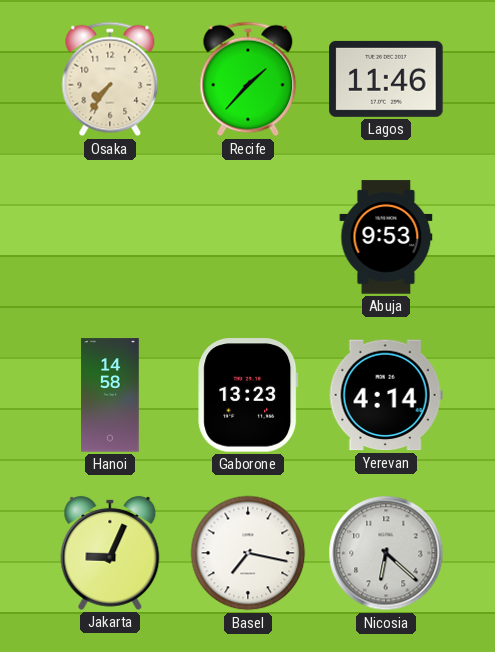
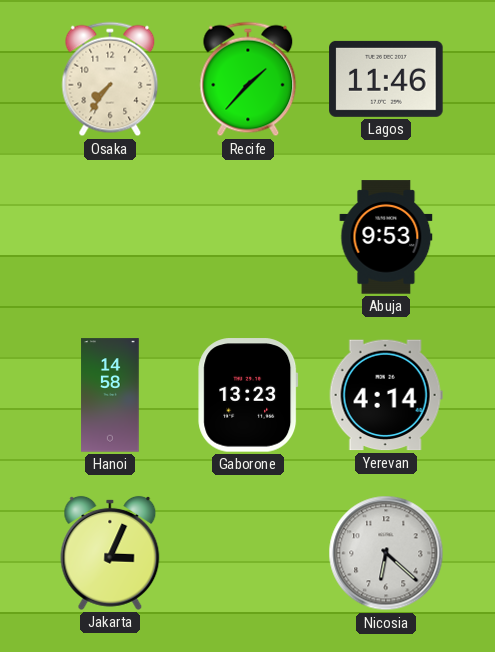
Jakarta: 9:04 -> 3:04 (110, 553)
Basel: 7:17 -> none (248, 553)
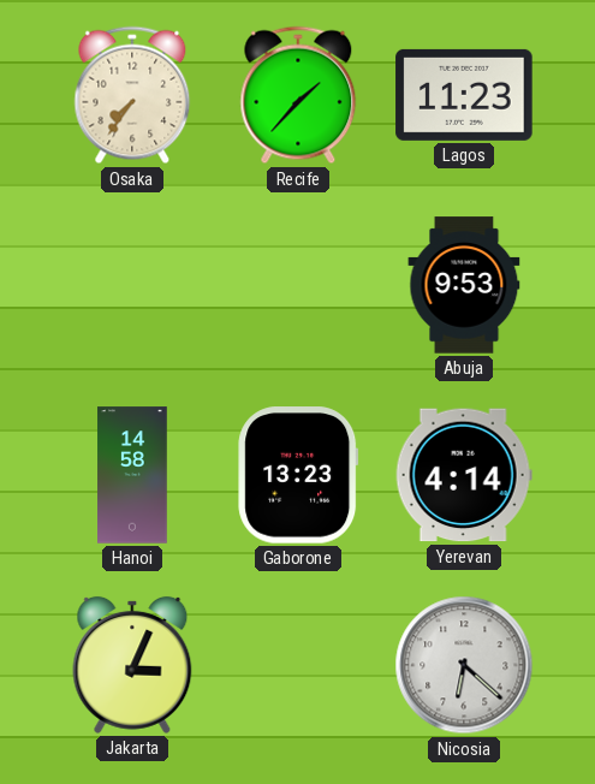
Lagos: 11:46 -> 11:23 (464, 95)
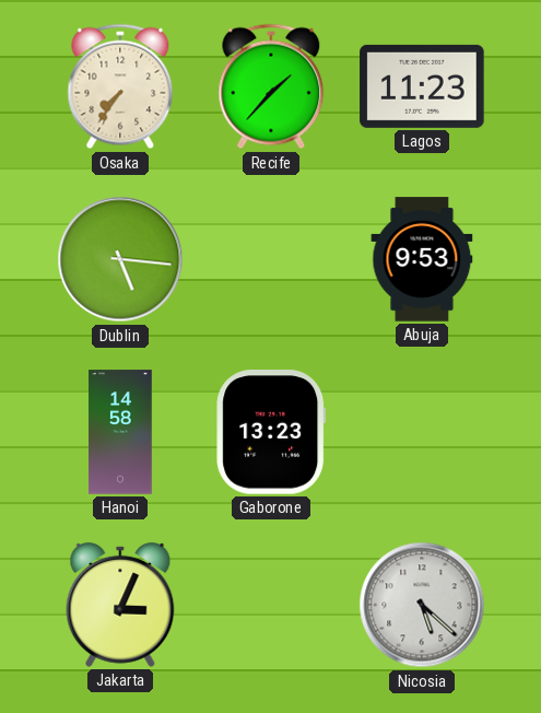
Dublin: none -> 5:16 (120, 259)
Yerevan: 4:14 -> none (464, 475)
Nicosia: 6:22 -> 5:22 (422, 605)
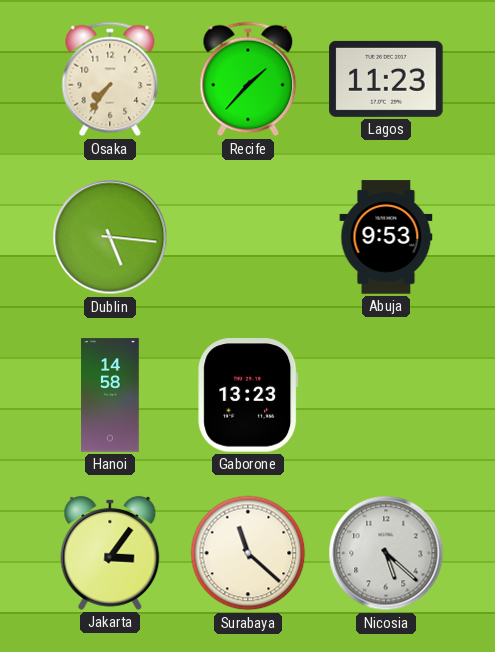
Jakarta: 3:04 -> 3:06 (110, 553)
Surabaya: none -> 11:22 (248, 553)
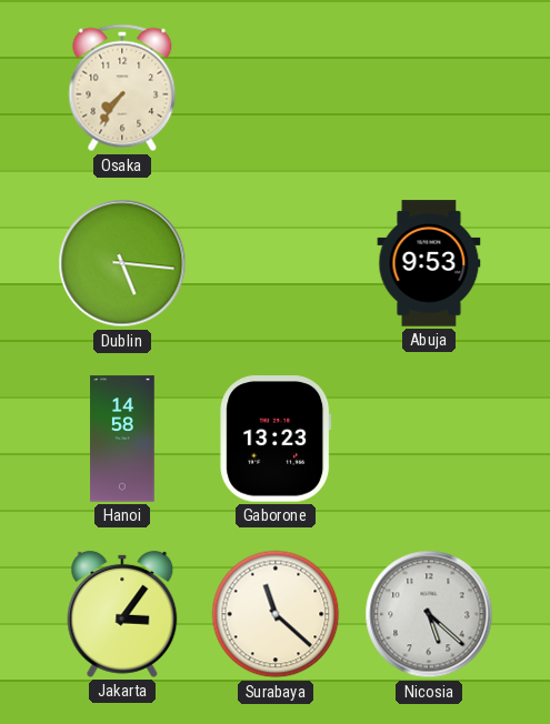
Recife: 1:37 -> none (248, 79)
Lagos: 11:23 -> none (386, 79)
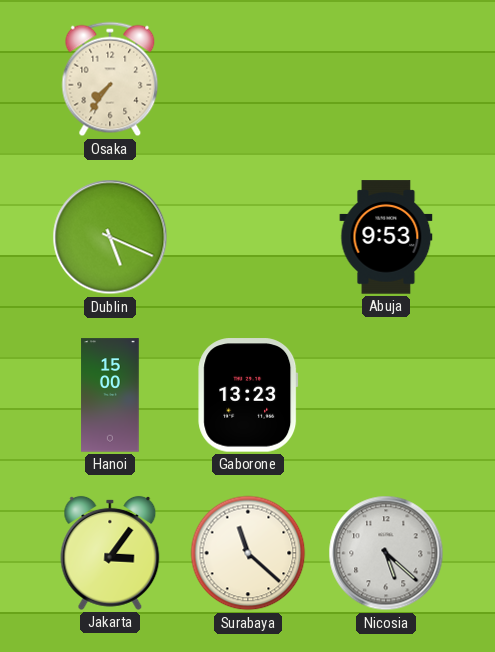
Dublin: 5:16 -> 5:19 (110, 237)
Hanoi: 14:58 -> 15:00 (110, 395)
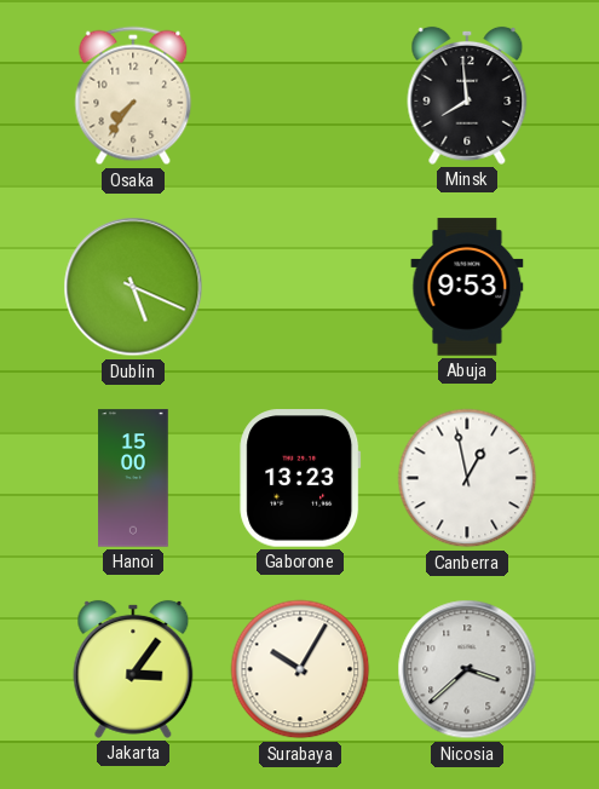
Minsk: none -> 7:59 (467, 96)
Canberra: none -> 12:58 (467, 478)
Surabaya: 11:22 -> 10:05 (300, 669)
Nicosia: 5:22 -> 3:38 (467, 669)
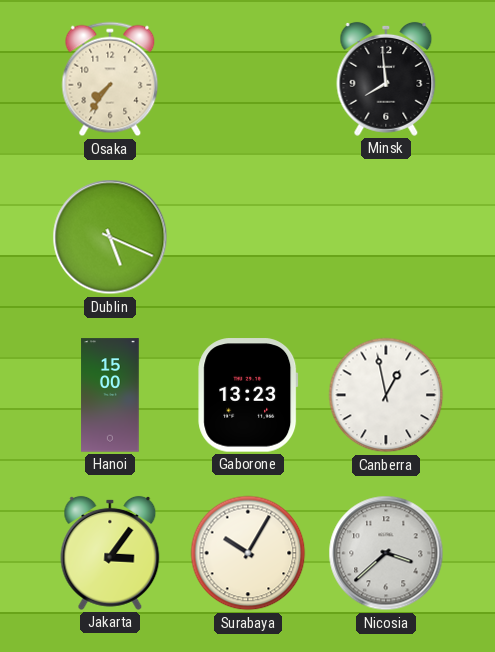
Abuja: 9:53 -> none (467, 287)
